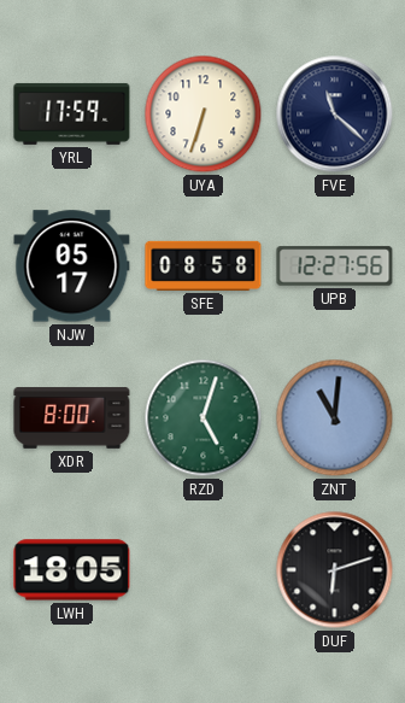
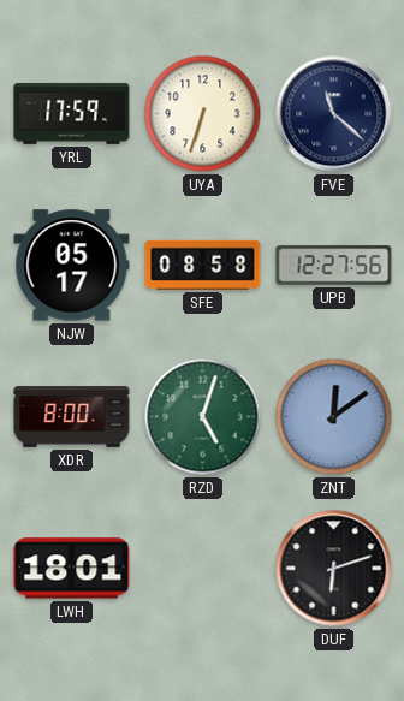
ZNT: 11:01 -> 12:09 (334, 417)
LWH: 18:05 -> 18:01 (72, 569)
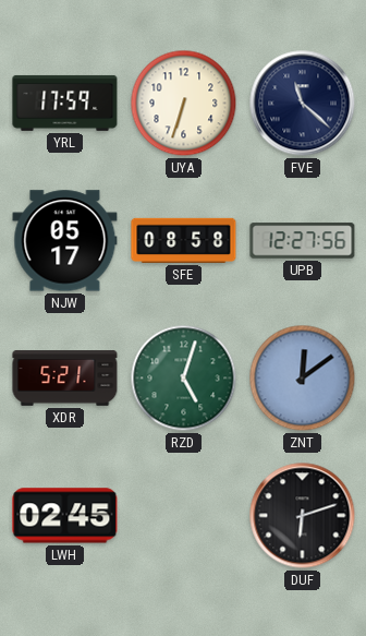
XDR: 8:00 -> 5:21 (65, 379)
LWH: 18:01 -> 02:45 (65, 516)
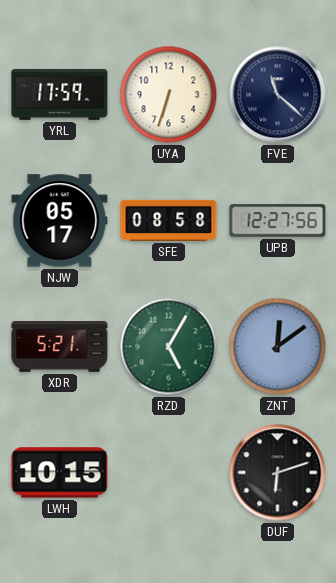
RZD: 5:03 -> 5:05 (169, 347)
LWH: 02:45 -> 10:15 (60, 473)
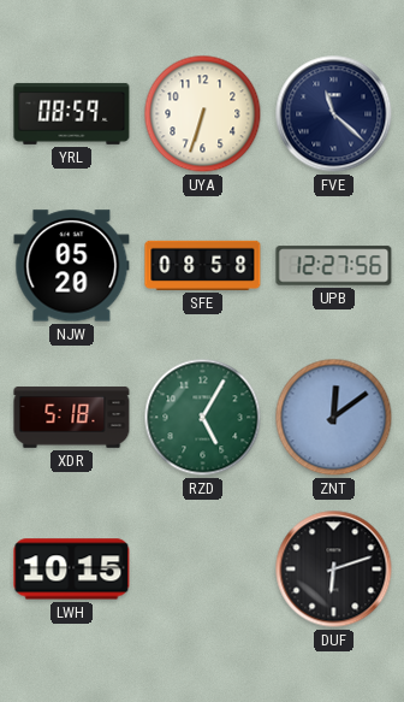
YRL: 17:59 -> 08:59 (72, 113)
NJW: 05:17 -> 05:20 (72, 266)
XDR: 5:21 -> 5:18 (72, 418)
